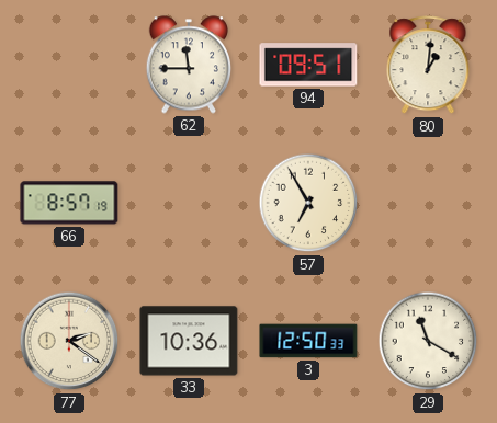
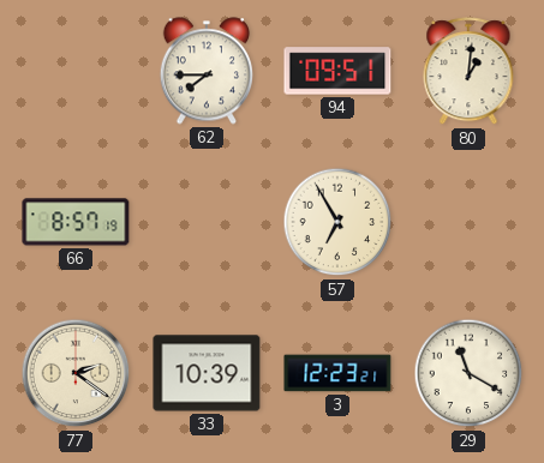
62: 11:45 -> 7:45 (205, 71)
33: 10:36 -> 10:39 (207, 373)
3: 12:50 -> 12:23 (337, 373)
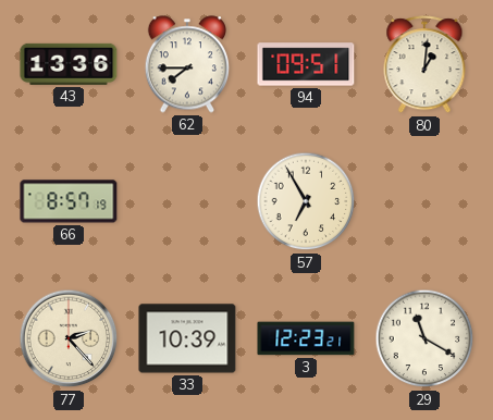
43: none -> 13:36 (69, 64)
77: 2:21 -> 2:23 (69, 338)
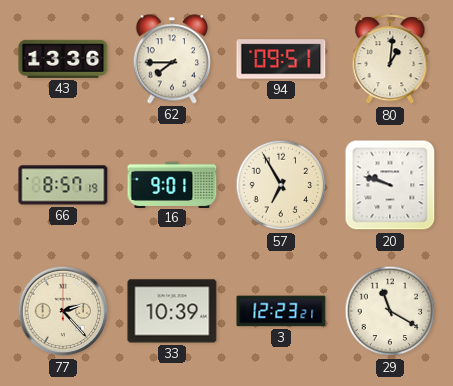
16: none -> 9:01 (172, 184)
20: none -> 9:48 (390, 185)
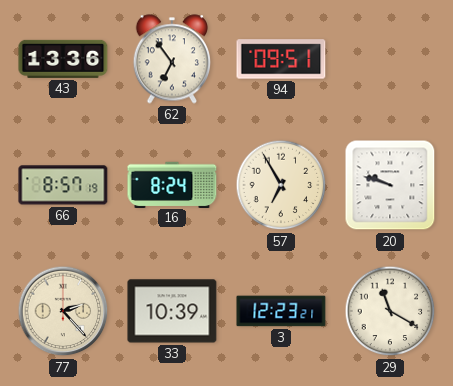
62: 7:45 -> 6:54 (171, 59)
80: 1:01 -> none (390, 60)
16: 9:01 -> 8:24 (172, 184)
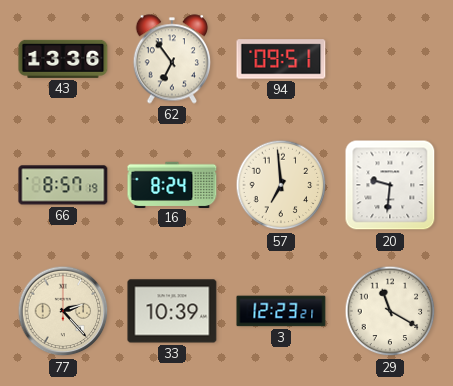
57: 6:55 -> 6:59 (281, 185)
20: 9:48 -> 9:31 (390, 185)
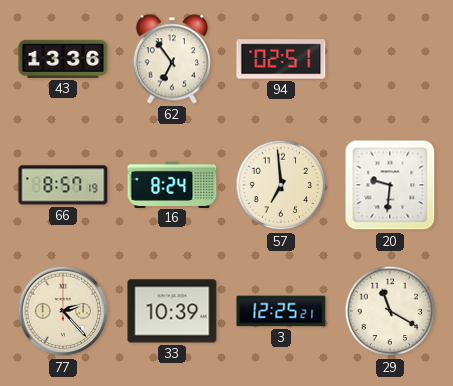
94: 09:51 -> 02:51 (281, 59)
3: 12:23 -> 12:25 (281, 311)
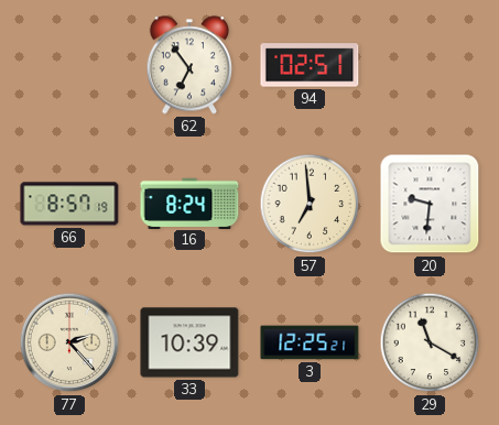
43: 13:36 -> none (63, 59)
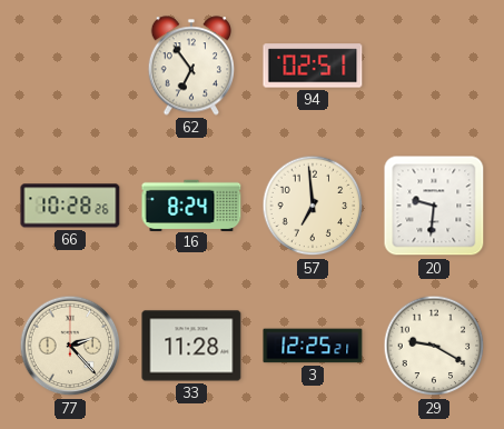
66: 8:57 -> 10:28 (70, 206)
33: 10:39 -> 11:28 (191, 346)
29: 11:20 -> 9:20 (434, 346)
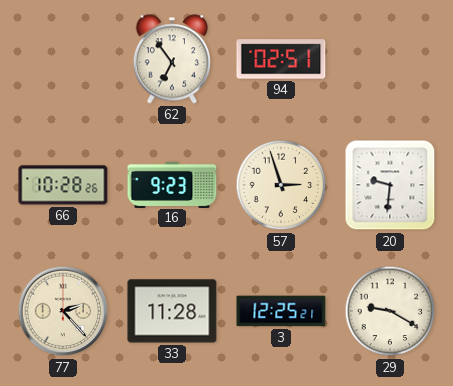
16: 8:24 -> 9:23 (172, 184)
57: 6:59 -> 2:57 (281, 185)
